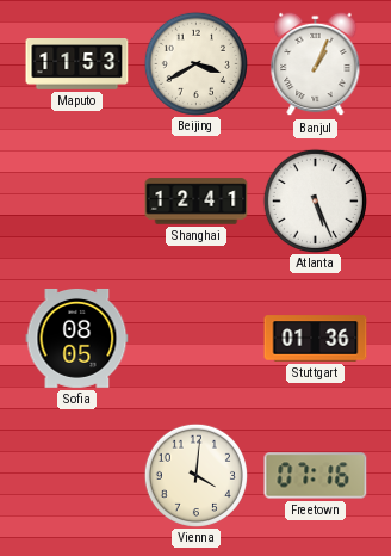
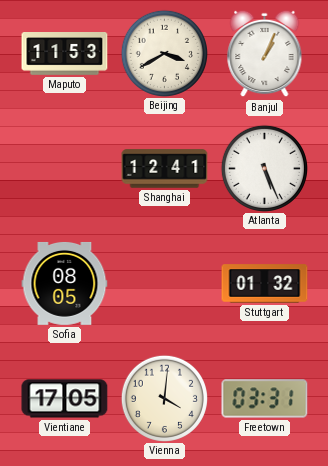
Stuttgart: 01:36 -> 01:32 (265, 284)
Vientiane: none -> 17:05 (65, 399)
Freetown: 07:16 -> 03:31 (265, 399)
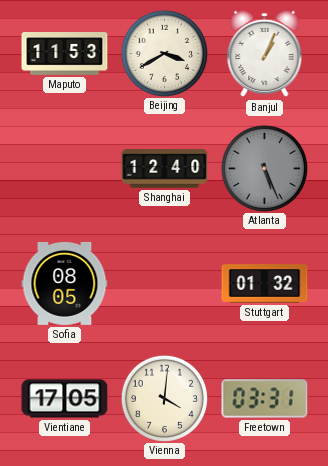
Shanghai: 12:41 -> 12:40 (165, 169)
Atlanta dial: white -> grey (264, 168)
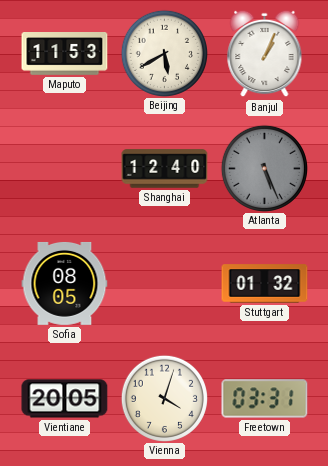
Beijing: 3:40 -> 5:40 (164, 53)
Vientiane: 17:05 -> 20:05 (65, 399)
Vienna: 4:01 -> 4:03 (164, 398)
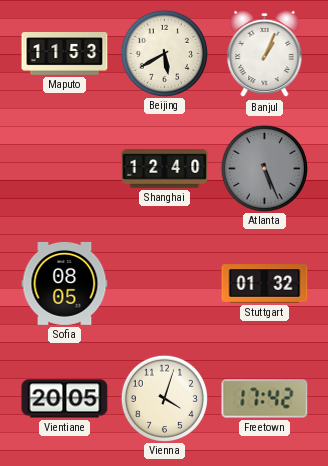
Freetown: 03:31 -> 17:42 (265, 399)
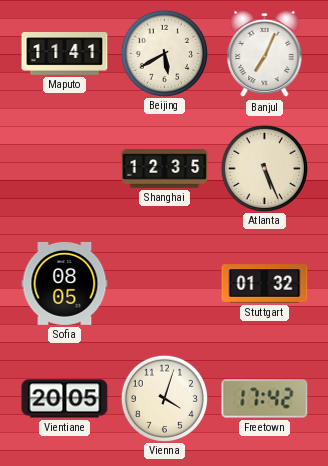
Maputo: 11:53 -> 11:41 (65, 54)
Banjul: 1:04 -> 7:04 (265, 54)
Shanghai: 12:40 -> 12:35 (165, 169)
Atlanta dial: grey -> cream (264, 168)
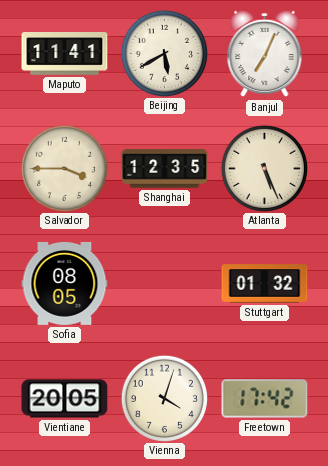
Salvador: none -> 3:45 (64, 168)
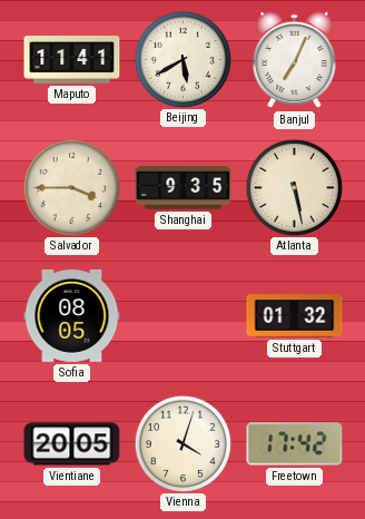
Shanghai: 12:35 -> 9:35 (184, 188)
Atlanta: 5:26 -> 5:28 (294, 187)
